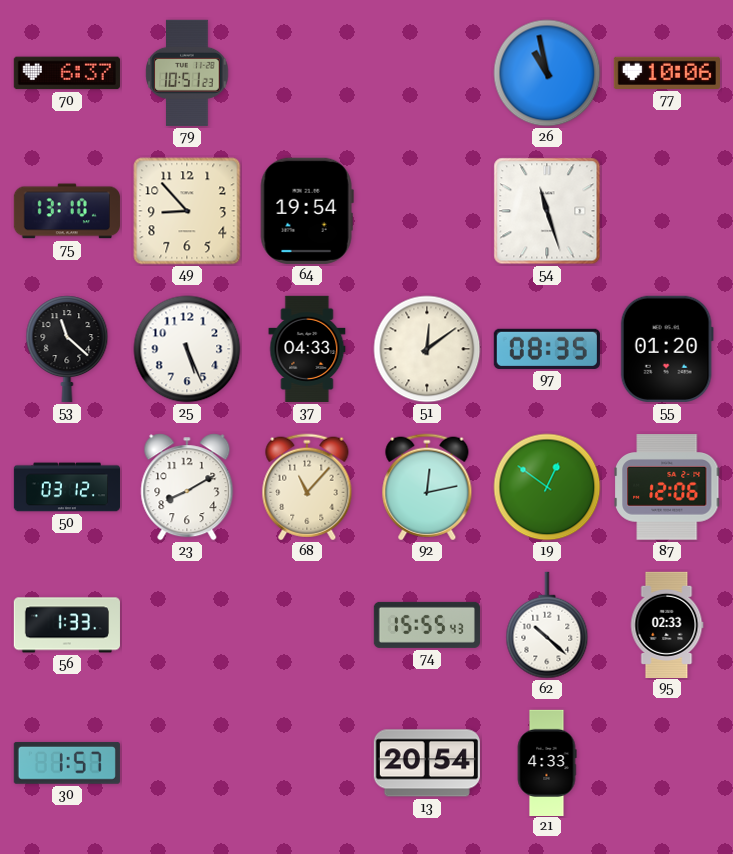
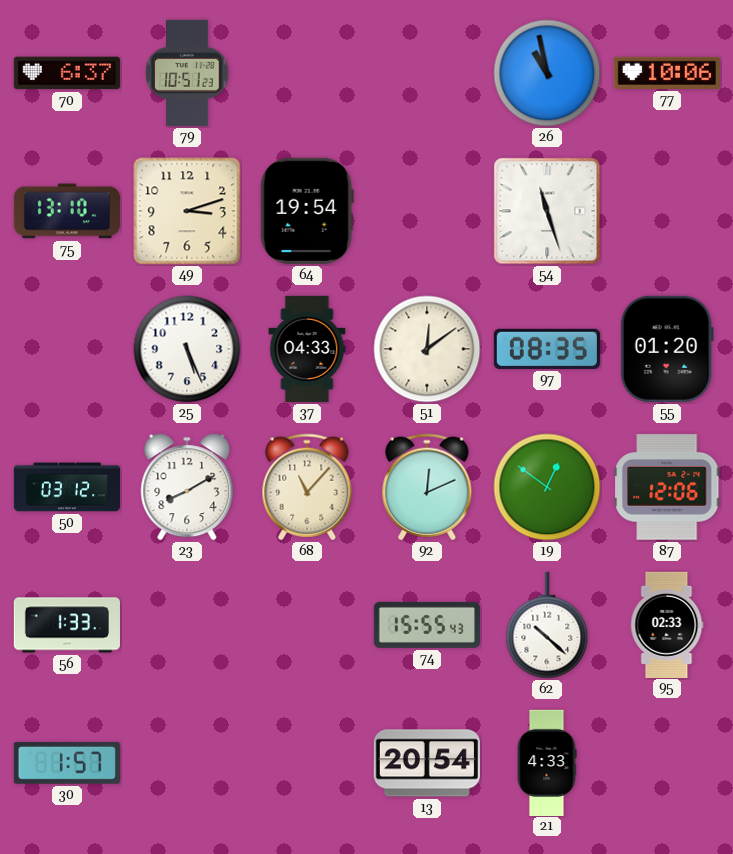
49: 8:53 -> 3:12 (187, 211)
53: 11:22 -> none (67, 349)
92: 12:13 -> 12:11 (427, 487)
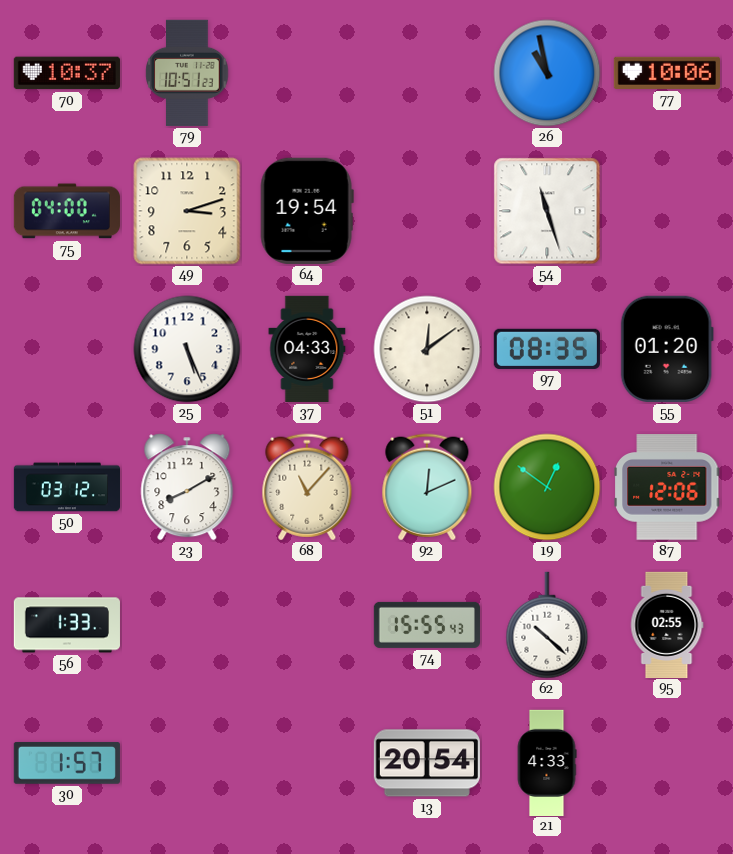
70: 6:37 -> 10:37 (67, 73)
75: 13:10 -> 04:00 (67, 211)
95: 02:33 -> 02:55 (667, 624)
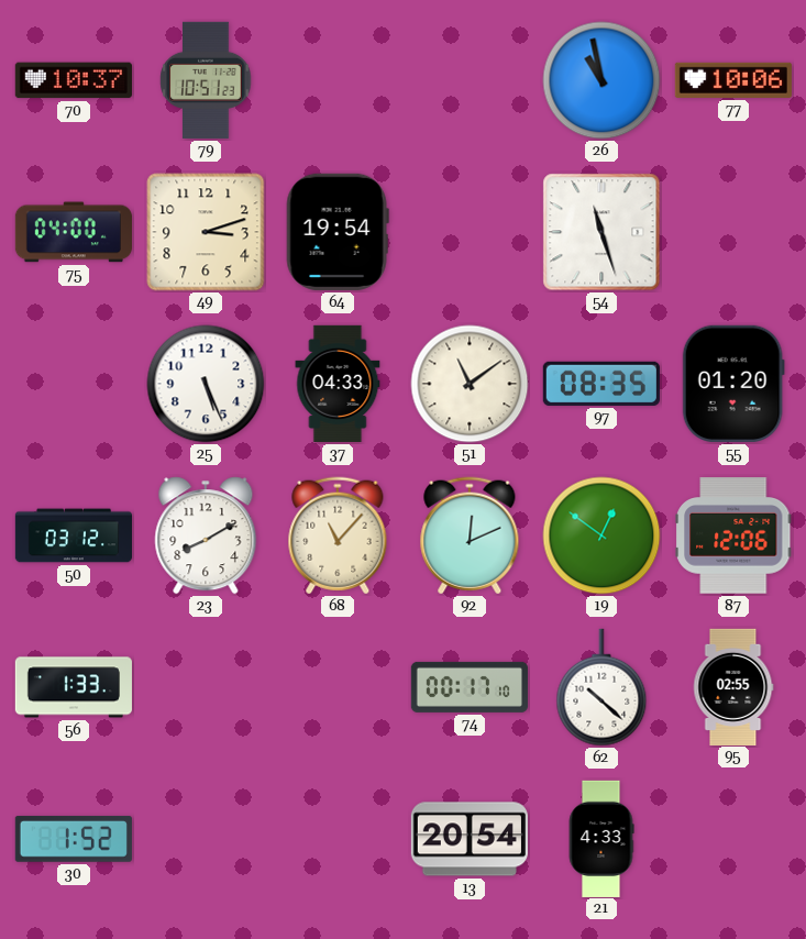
51: 12:09 -> 11:09 (470, 384)
74: 15:55 -> 00:17 (470, 687)
30: 1:57 -> 1:52 (74, 839)
